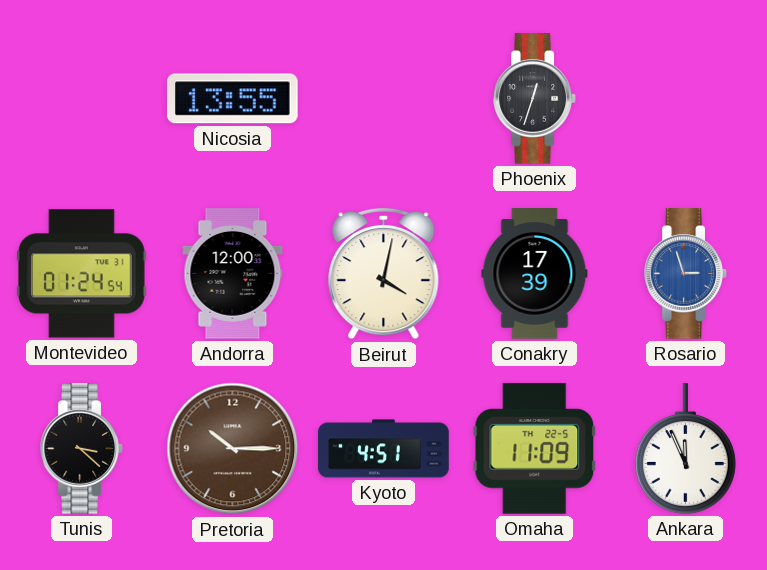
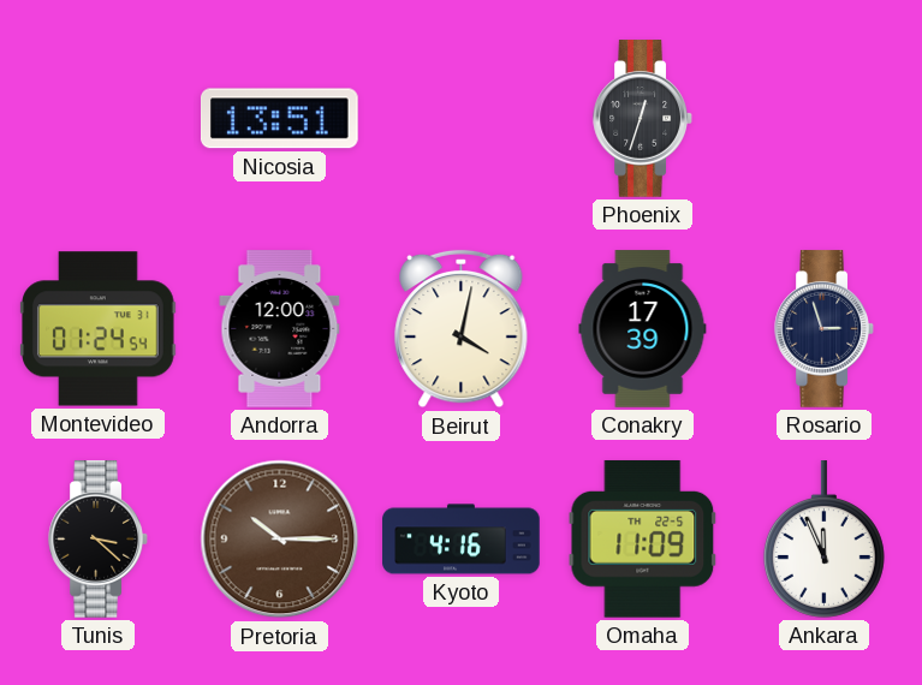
Nicosia: 13:55 -> 13:51 (279, 119)
Rosario dial: blue -> navy (825, 329)
Kyoto: 4:51 -> 4:16 (462, 540)
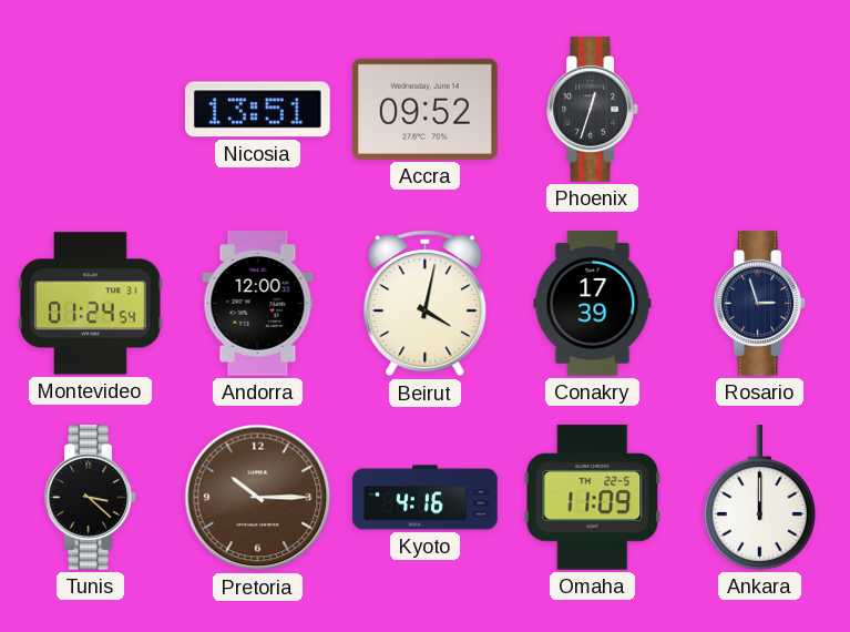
Accra: none -> 09:52 (426, 109)
Ankara: 11:56 -> 12:00 (759, 498)
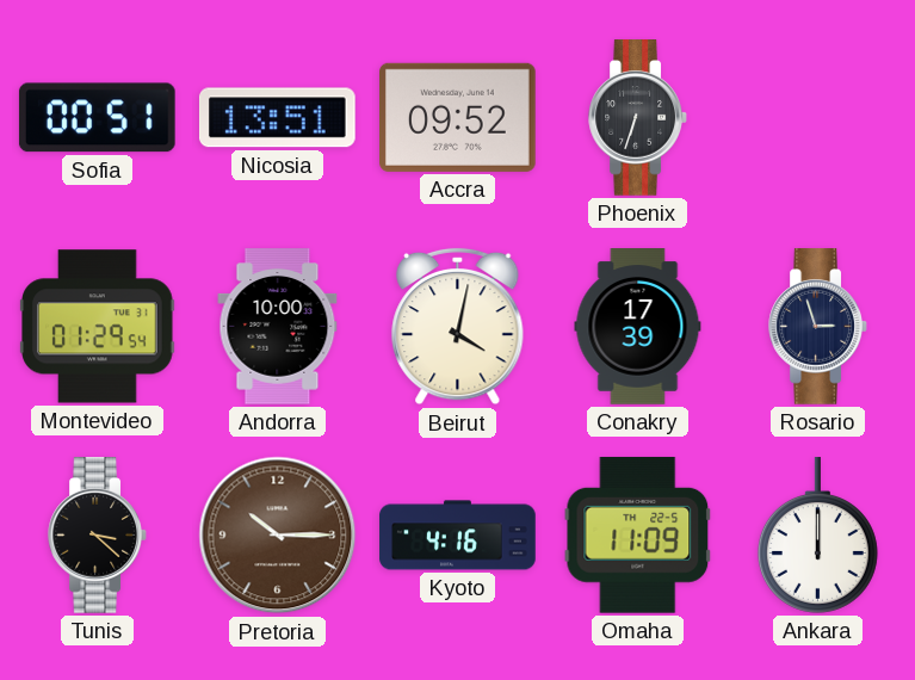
Sofia: none -> 00:51 (97, 118)
Phoenix: 12:33 -> 6:33 (638, 118)
Montevideo: 01:24 -> 01:29 (98, 327)
Andorra: 12:00 -> 10:00 (278, 327)
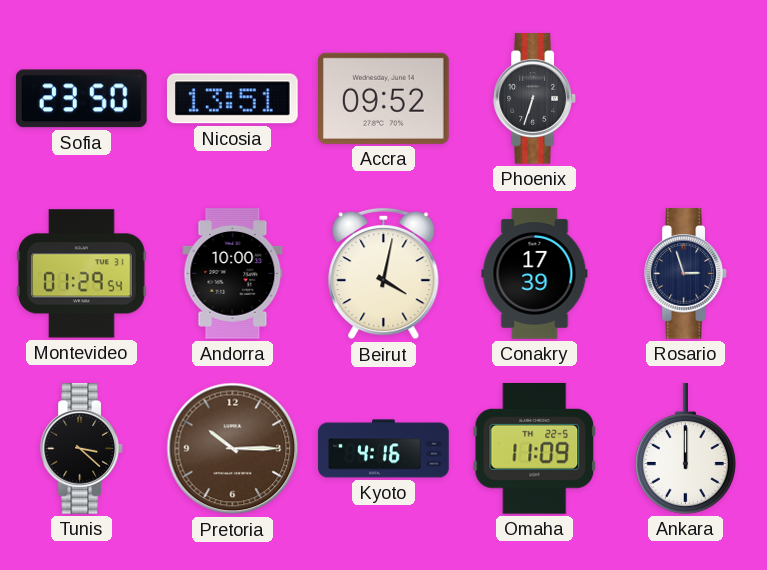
Sofia: 00:51 -> 23:50 (81, 99)
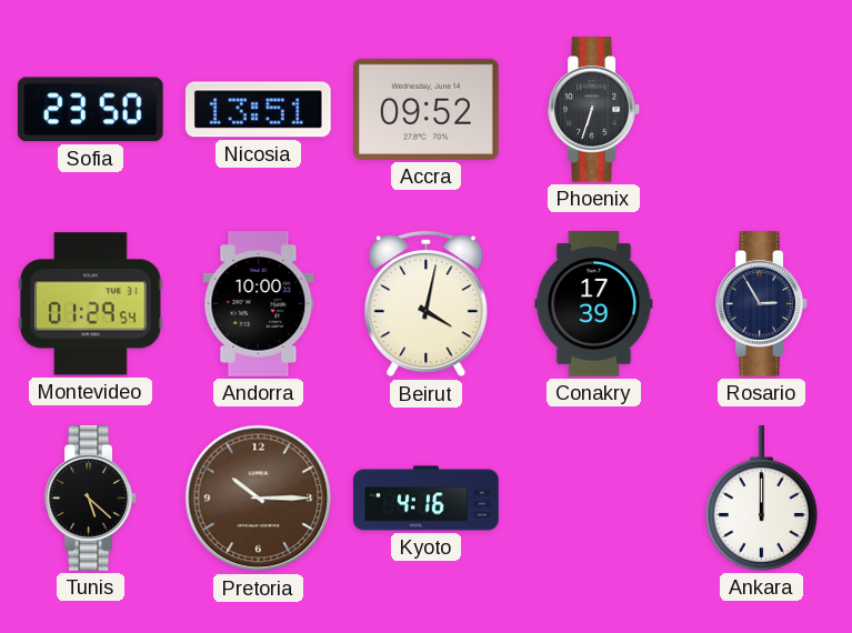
Rosario: 2:57 -> 2:55 (762, 304)
Tunis: 3:22 -> 5:22 (91, 499)
Omaha: 11:09 -> none (535, 448)
